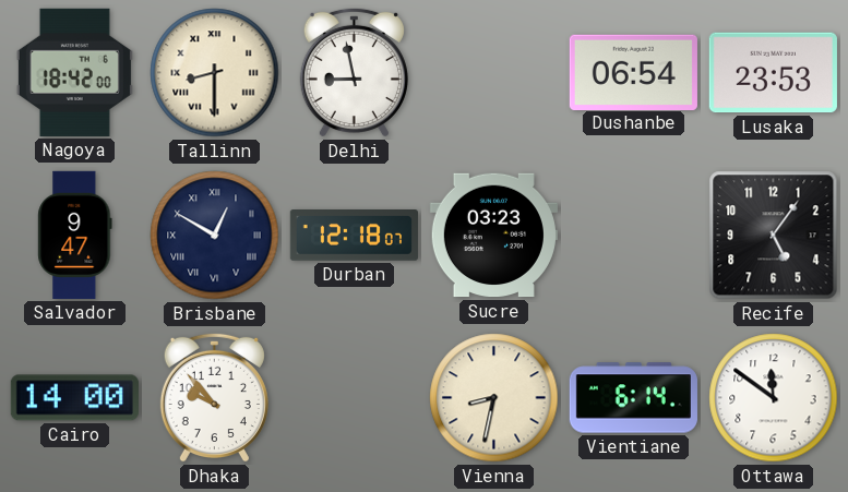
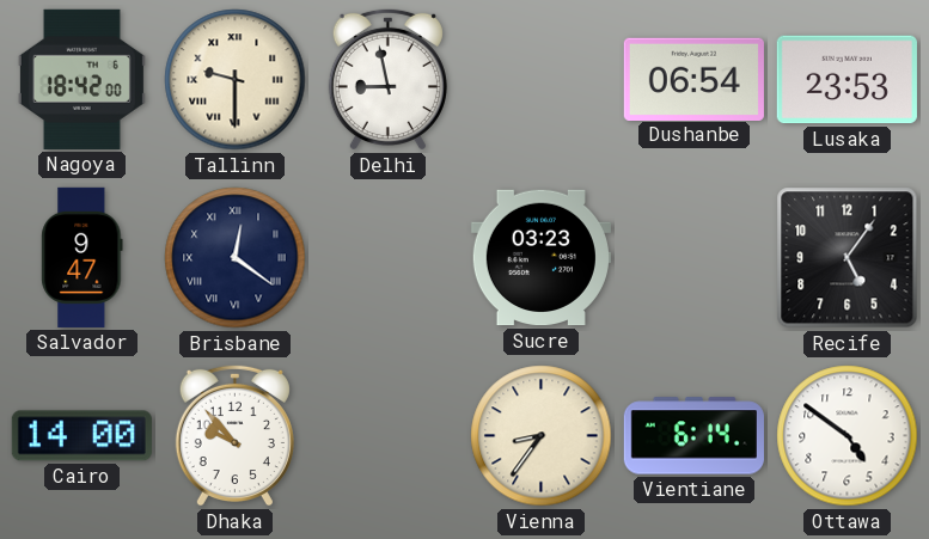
Tallinn: 8:30 -> 9:30 (236, 80)
Brisbane: 12:50 -> 12:21 (236, 258)
Durban: 12:18 -> none (354, 236)
Vienna: 8:32 -> 8:36 (542, 436)
Ottawa: 11:51 -> 4:51 (848, 436)
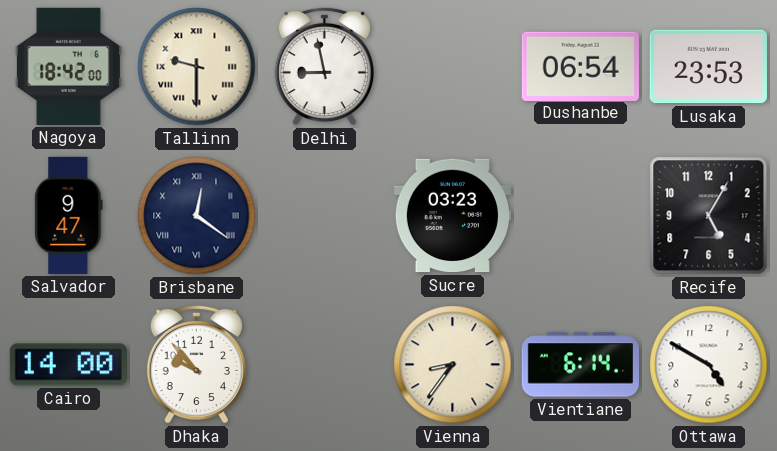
Recife: 5:06 -> 5:05 (709, 216)
Ottawa: 4:51 -> 4:50 (709, 365)
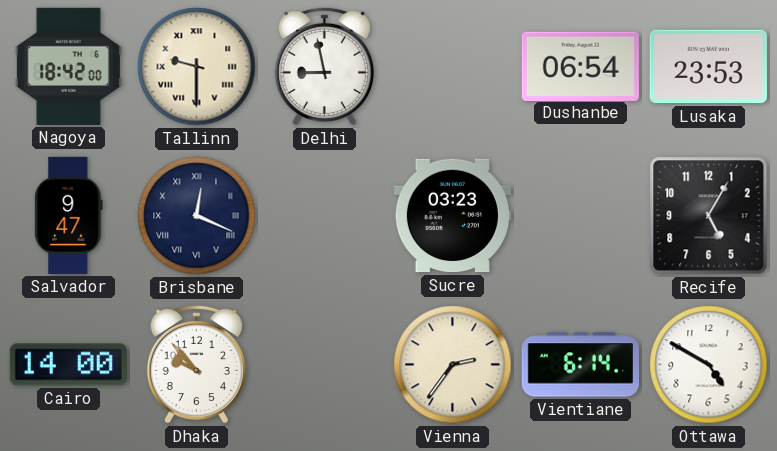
Brisbane: 12:21 -> 12:19 (197, 216)
Vienna: 8:36 -> 2:36 (453, 365)
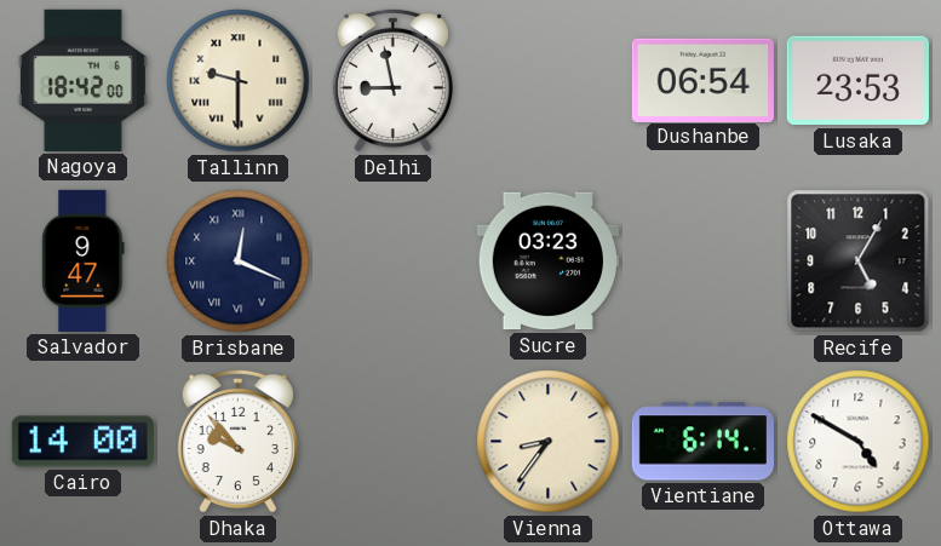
Vienna: 2:36 -> 8:36 (549, 442)
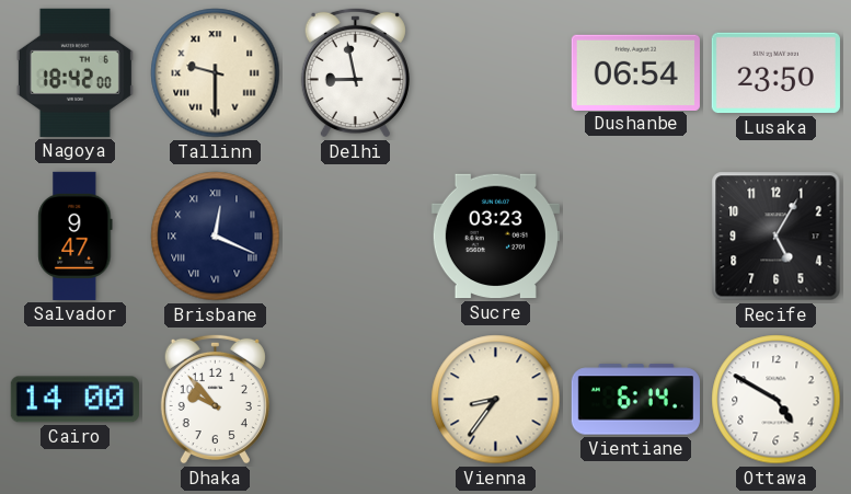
Lusaka: 23:53 -> 23:50 (775, 73)
